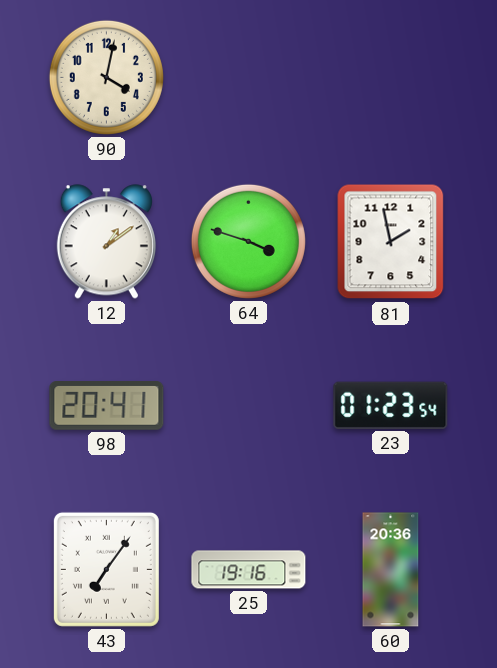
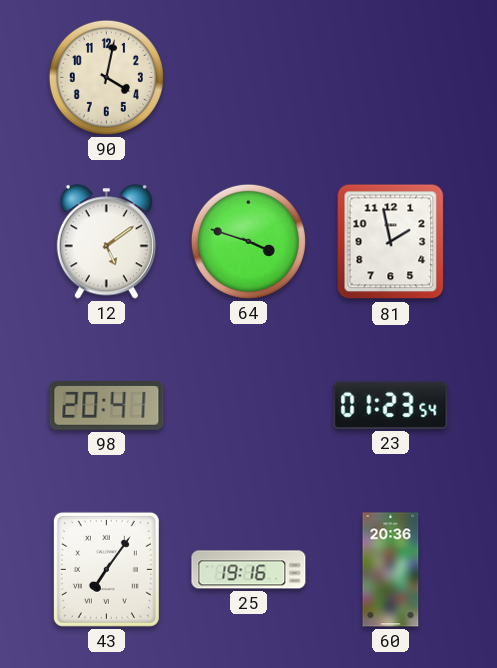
12: 1:09 -> 5:09 (106, 242)
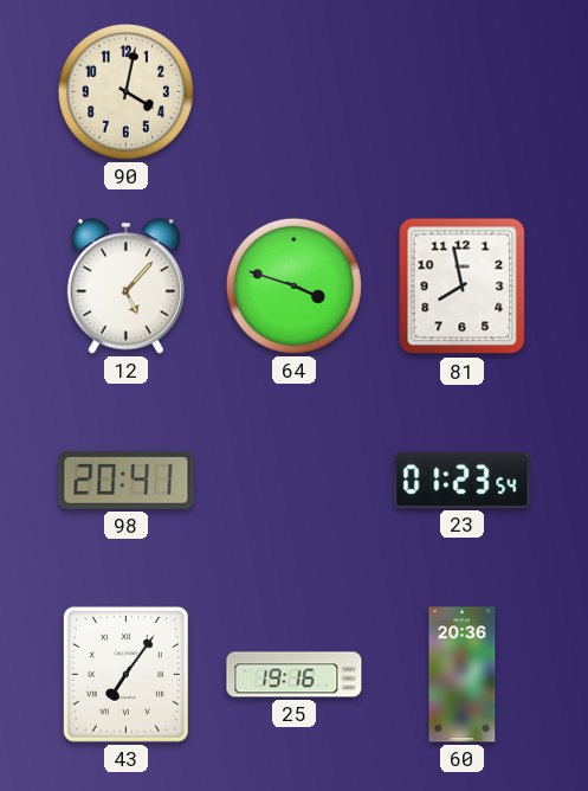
12: 5:09 -> 5:07 (125, 287)
81: 1:58 -> 7:58 (463, 287)
